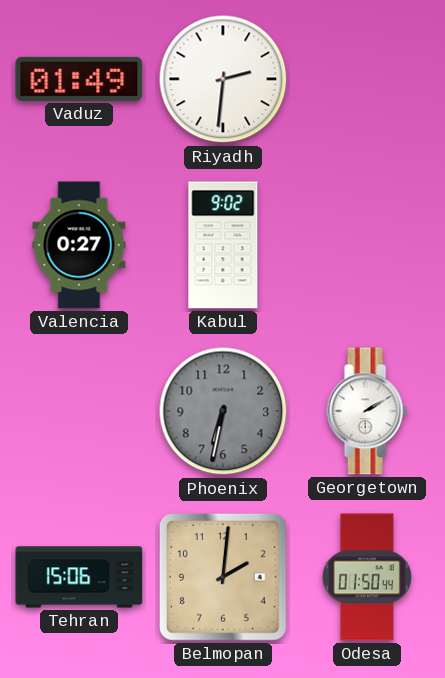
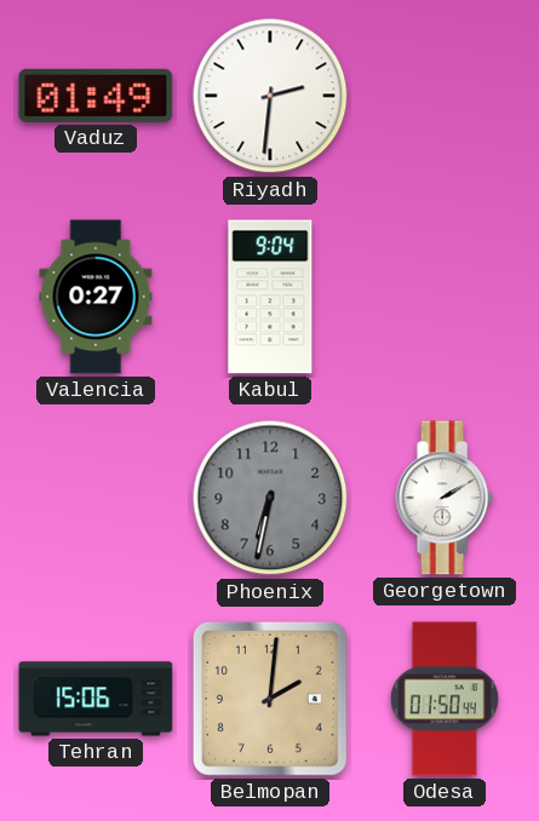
Kabul: 9:02 -> 9:04 (270, 297)
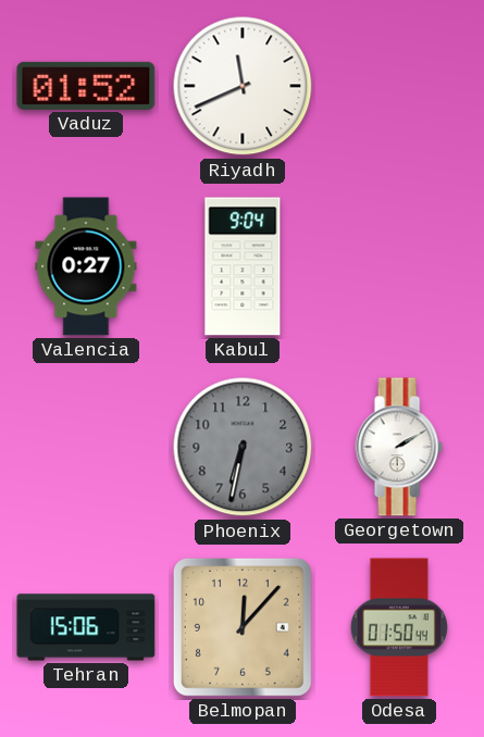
Vaduz: 01:49 -> 01:52 (86, 86)
Riyadh: 2:31 -> 11:41 (243, 86)
Belmopan: 2:01 -> 12:07 (243, 627)
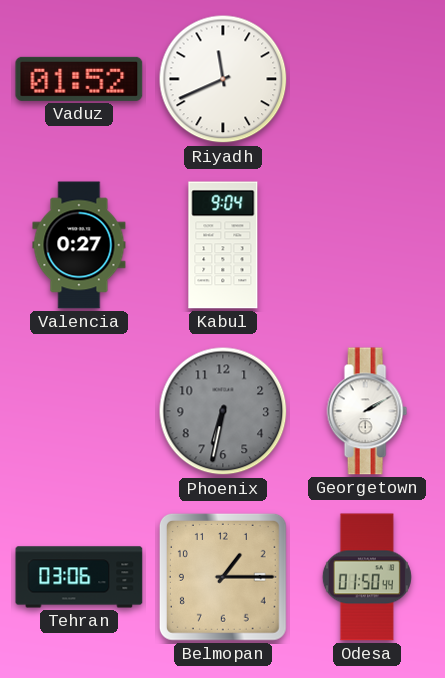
Tehran: 15:06 -> 03:06 (79, 577)
Belmopan: 12:07 -> 1:15 (223, 577)
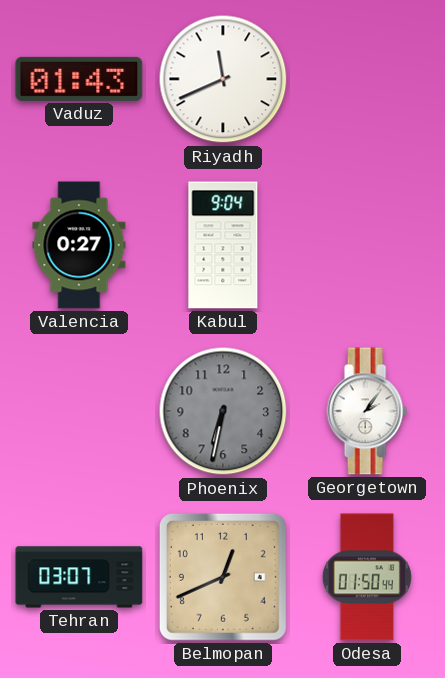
Vaduz: 01:52 -> 01:43 (79, 79)
Georgetown: 2:10 -> 2:06 (367, 411)
Tehran: 03:06 -> 03:07 (79, 577)
Belmopan: 1:15 -> 12:41 (223, 577)
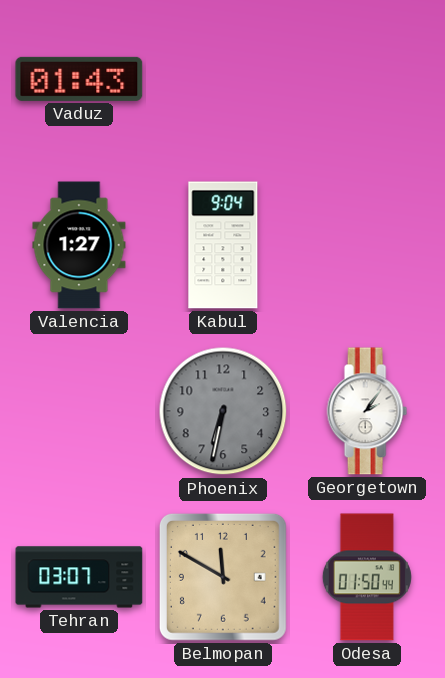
Riyadh: 11:41 -> none (223, 79)
Valencia: 0:27 -> 1:27 (79, 245)
Belmopan: 12:41 -> 11:50 (223, 577)
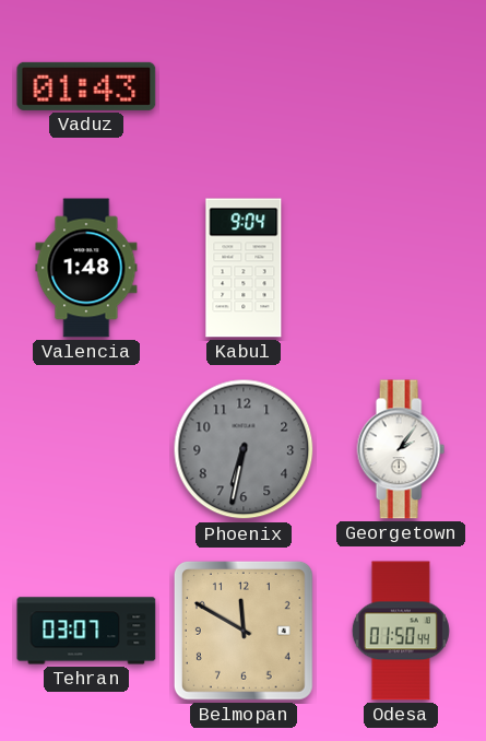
Valencia: 1:27 -> 1:48 (86, 268)
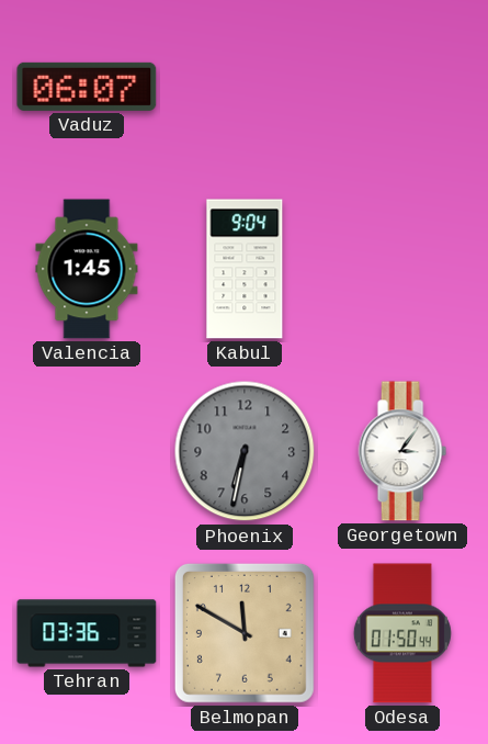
Vaduz: 01:43 -> 06:07 (87, 87)
Valencia: 1:48 -> 1:45 (87, 269)
Georgetown: 2:06 -> 3:06 (402, 451)
Tehran: 03:07 -> 03:36 (87, 633)
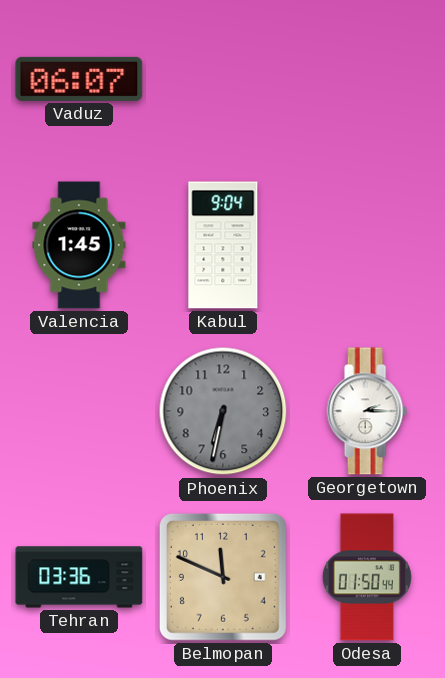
Georgetown: 3:06 -> 2:15 (367, 411)
Belmopan: 11:50 -> 11:49 (223, 577)
